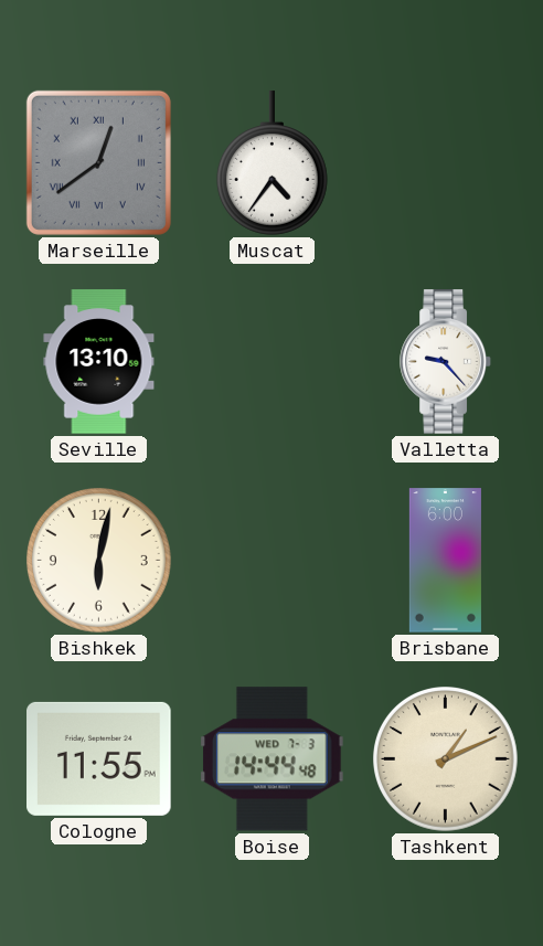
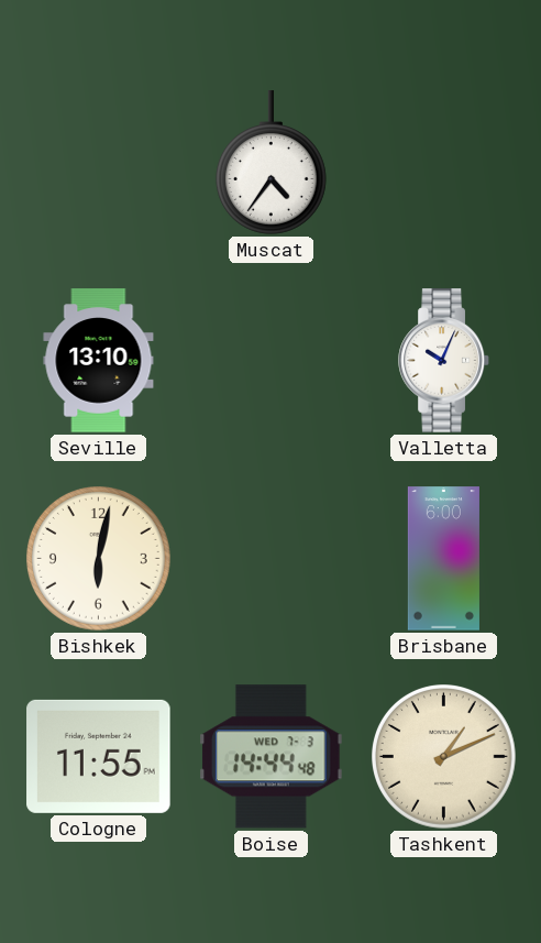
Marseille: 12:39 -> none (98, 162)
Valletta: 9:23 -> 10:04 (444, 361)
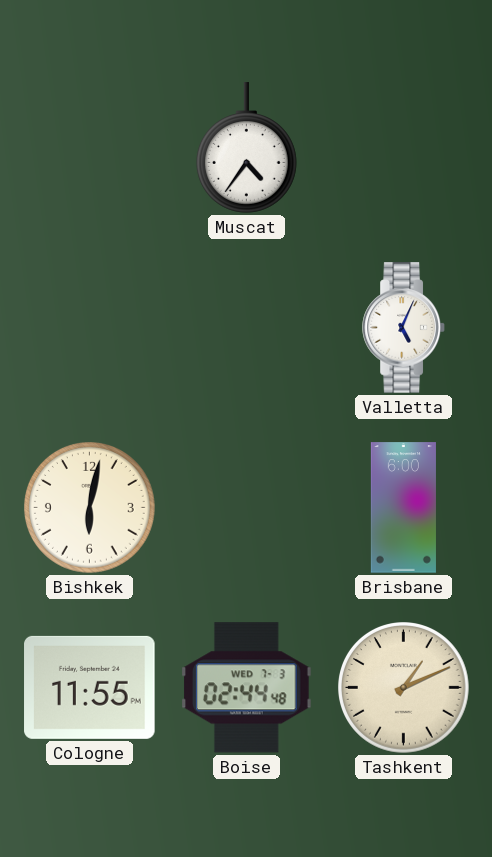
Seville: 13:10 -> none (99, 361)
Valletta: 10:04 -> 5:04 (404, 328)
Boise: 14:44 -> 02:44 (247, 688)
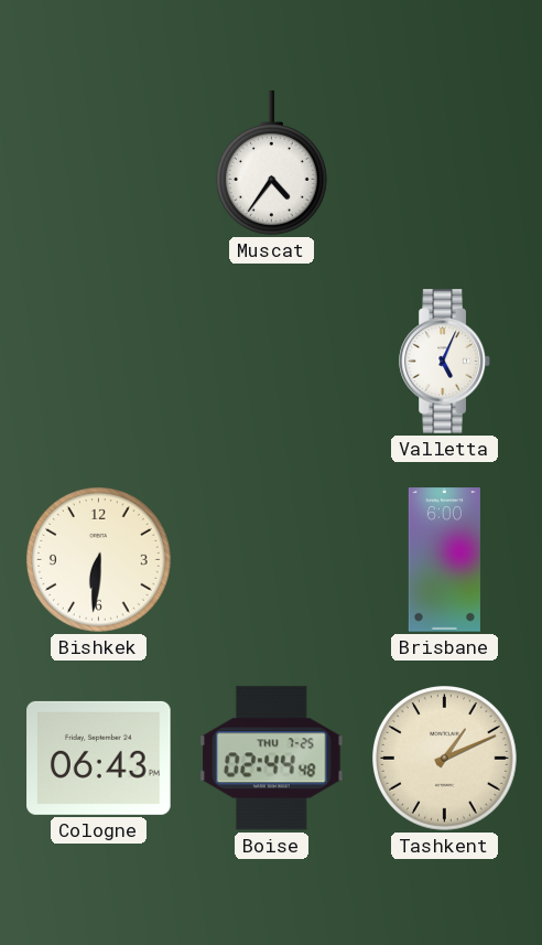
Bishkek: 6:02 -> 6:31 (99, 560)
Cologne: 11:55 -> 06:43 (99, 758)
Boise date: WED 7-3 -> THU 7-25 (272, 759)
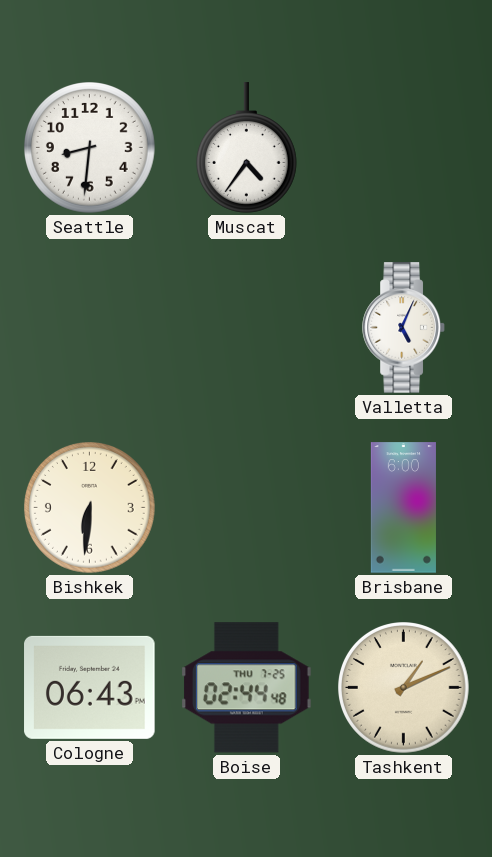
Seattle: none -> 8:31 (90, 148)
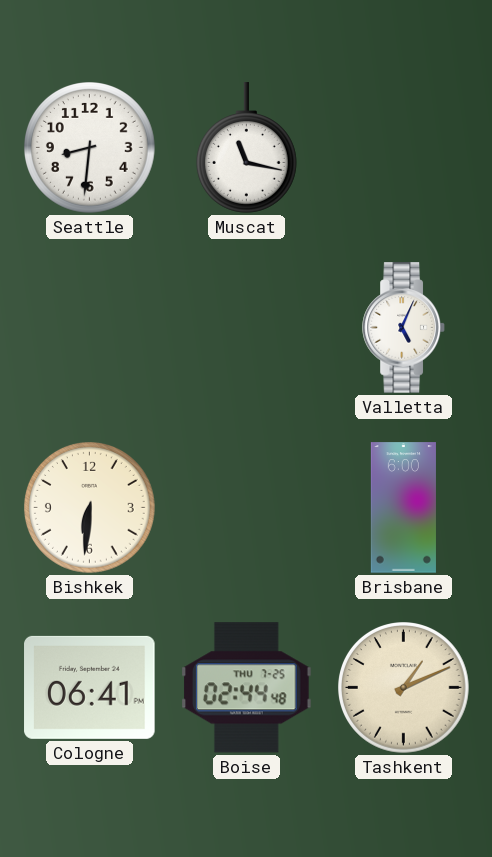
Muscat: 4:36 -> 11:17 (246, 148)
Cologne: 06:43 -> 06:41 (90, 687)
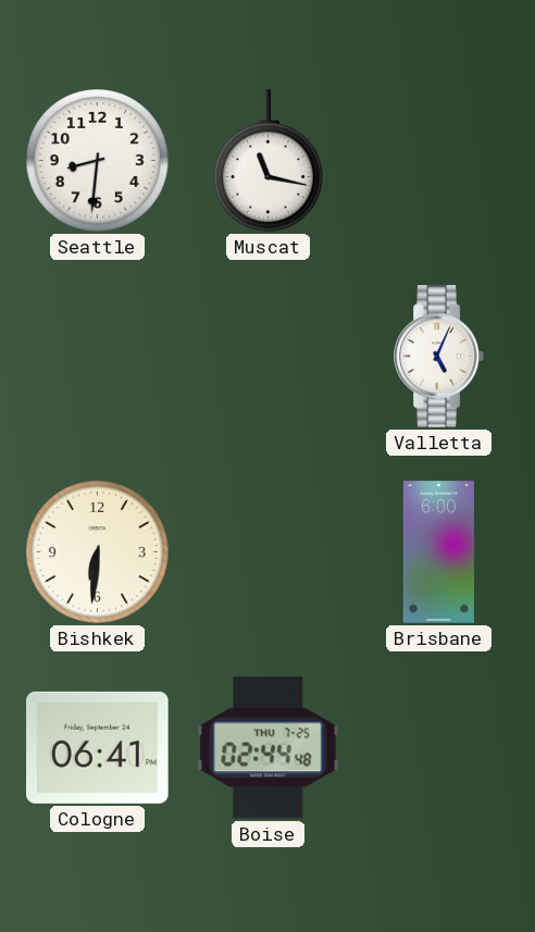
Tashkent: 1:11 -> none (404, 688)
